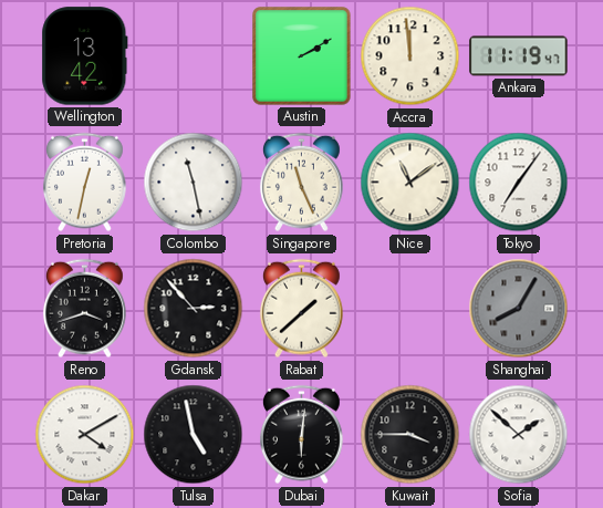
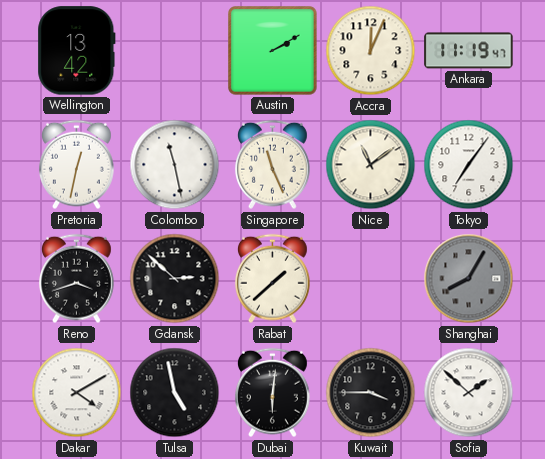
Accra: 11:59 -> 12:04 (371, 51)
Gdansk: 2:53 -> 2:52 (175, 279)
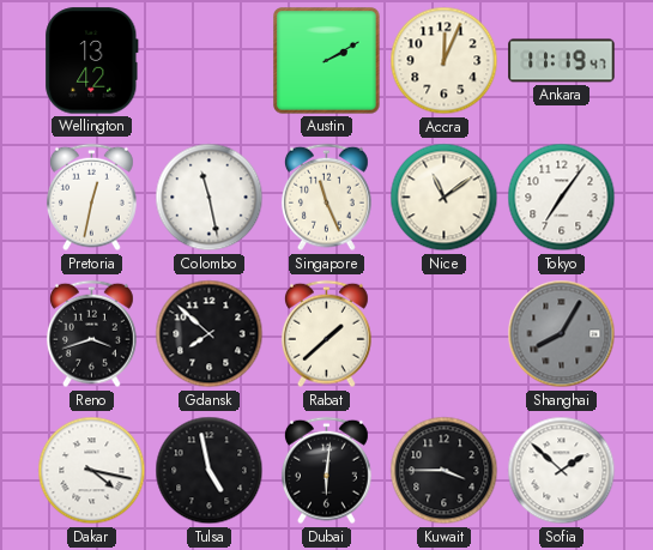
Gdansk: 2:52 -> 7:52 (210, 334)
Dakar: 4:10 -> 4:17 (92, 471)
